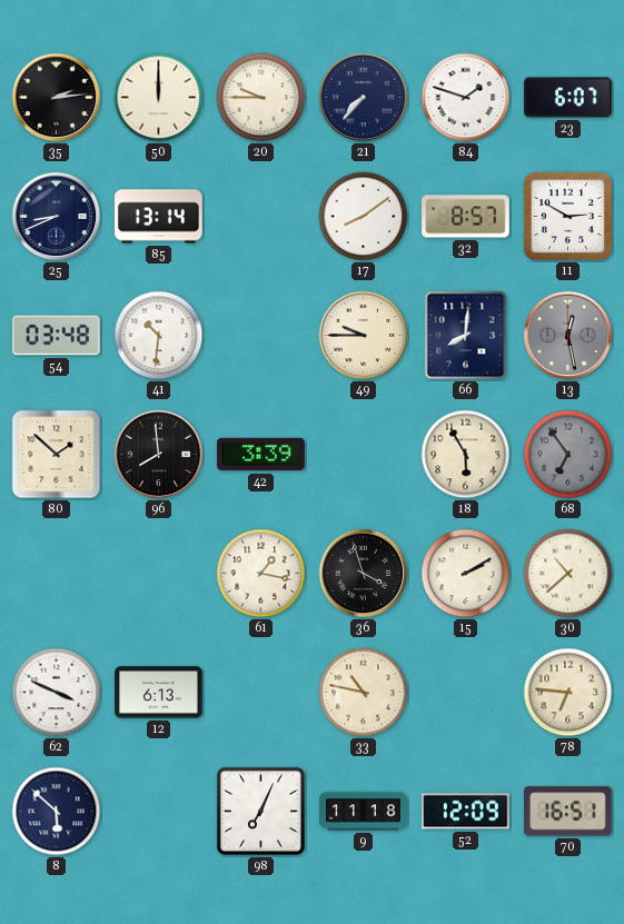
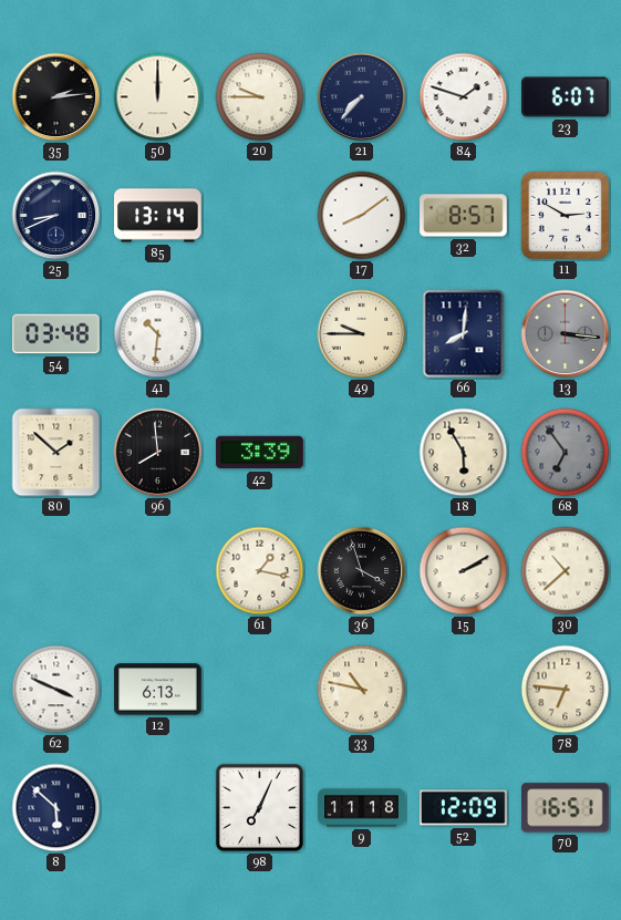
13: 12:28 -> 3:16 (566, 334)
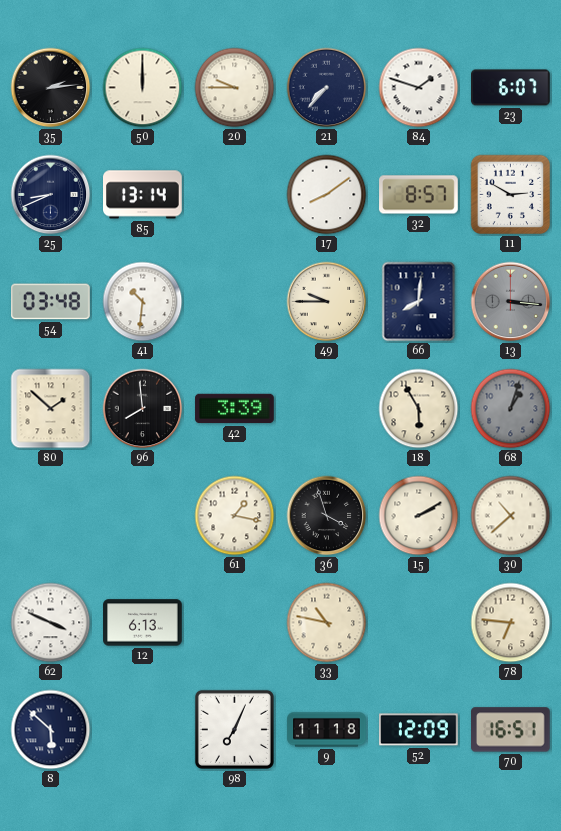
68: 6:54 -> 1:03 (511, 409)
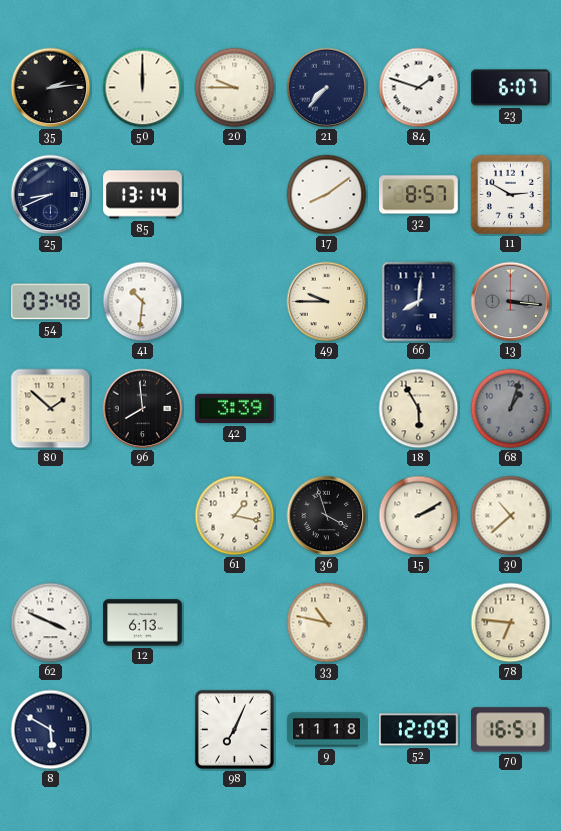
8: 5:52 -> 5:50 (51, 730)
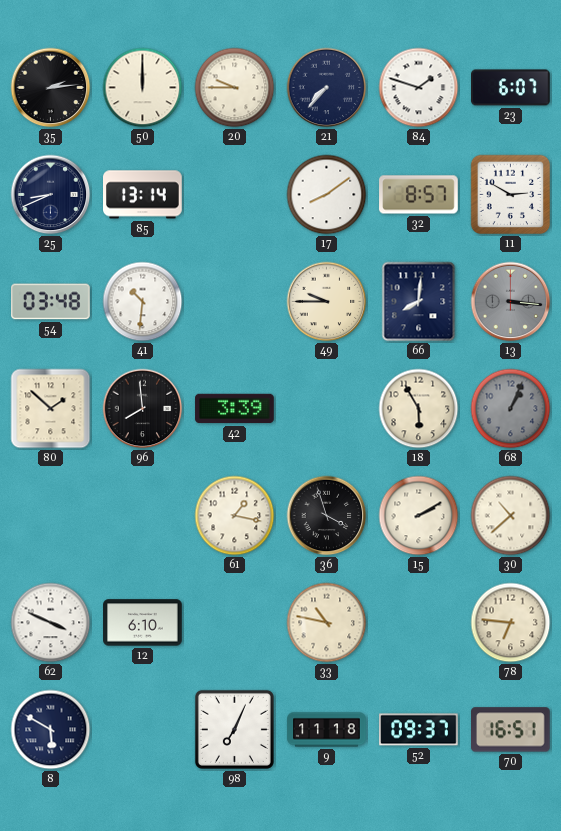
68: 1:03 -> 1:04 (511, 409)
12: 6:13 -> 6:10 (143, 623)
52: 12:09 -> 09:37 (419, 730)
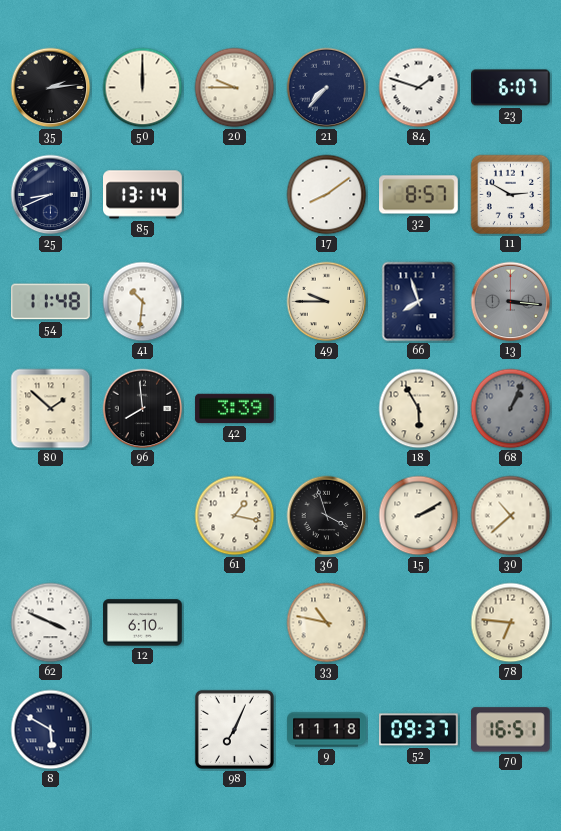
54: 03:48 -> 11:48 (51, 302)
66: 8:01 -> 7:57 (419, 302)
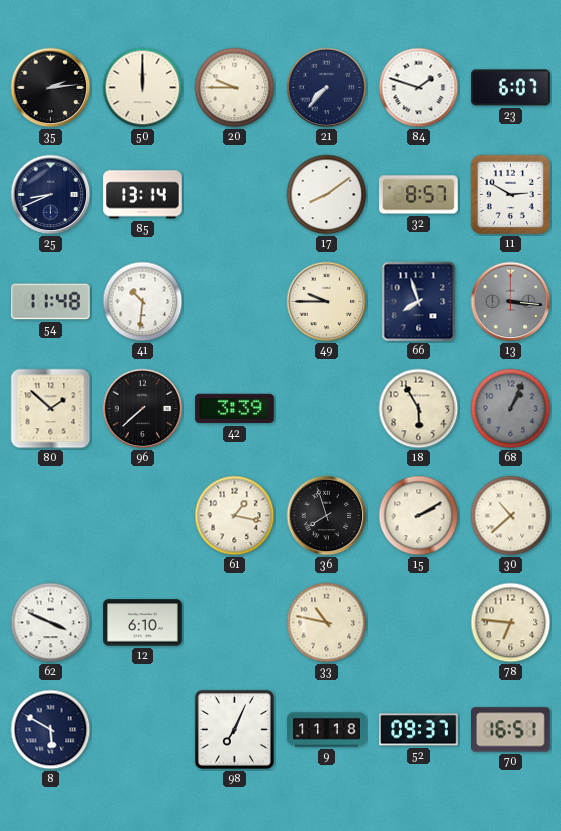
96: 7:59 -> 7:38 (143, 409)
36: 3:57 -> 7:57 (327, 516)
